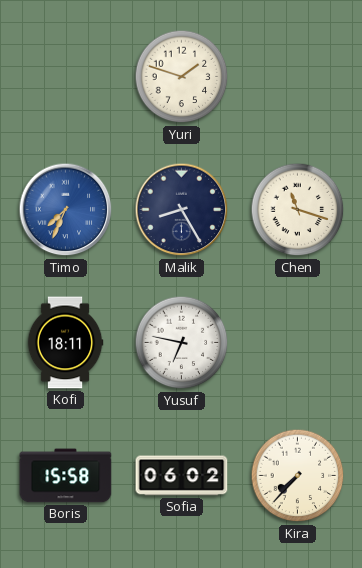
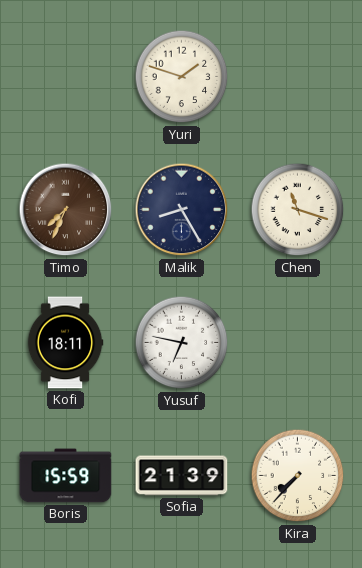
Timo dial: blue -> brown (66, 210)
Boris: 15:58 -> 15:59 (66, 476)
Sofia: 06:02 -> 21:39 (182, 476)
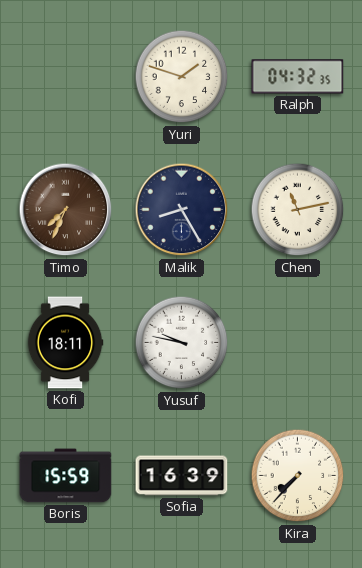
Ralph: none -> 04:32 (298, 77)
Chen: 11:18 -> 11:13 (298, 210)
Yusuf: 6:47 -> 9:47 (182, 343)
Sofia: 21:39 -> 16:39 (182, 476)
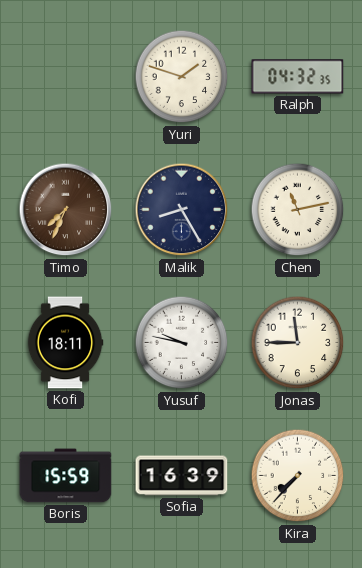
Jonas: none -> 11:45 (298, 343)
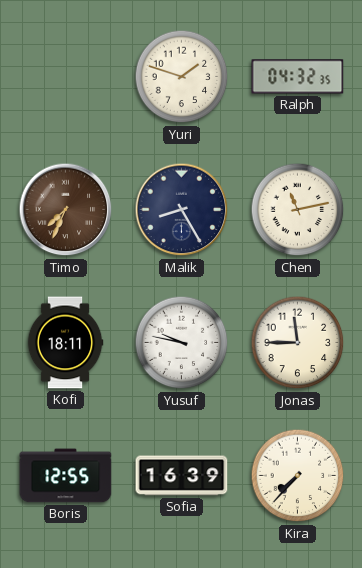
Boris: 15:59 -> 12:55 (66, 476)
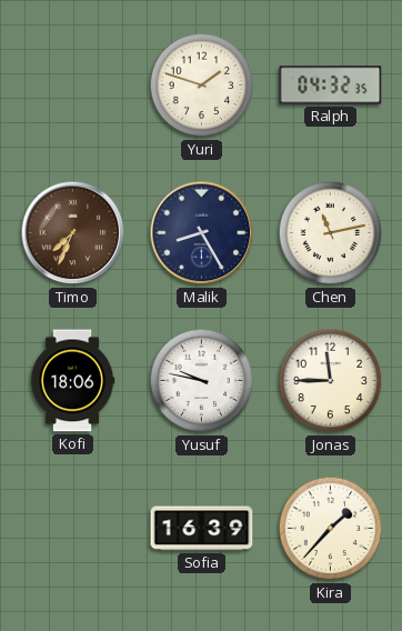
Kofi: 18:11 -> 18:06 (72, 381)
Boris: 12:55 -> none (66, 476)
Kira: 7:37 -> 1:37 (331, 529)
